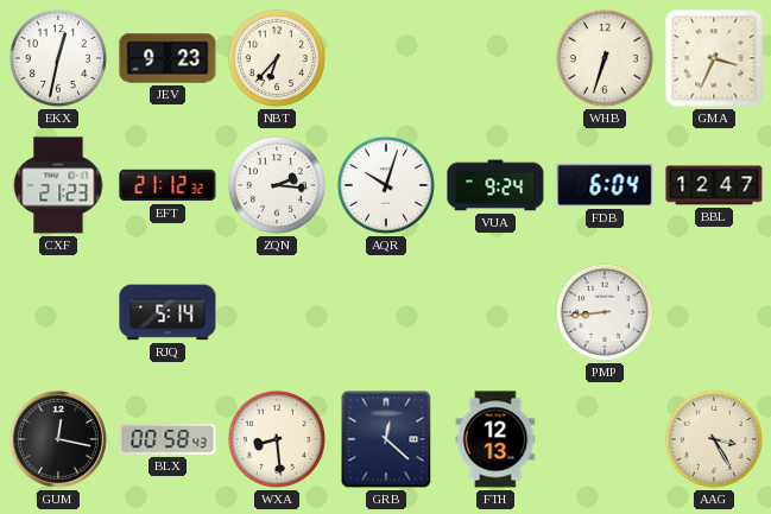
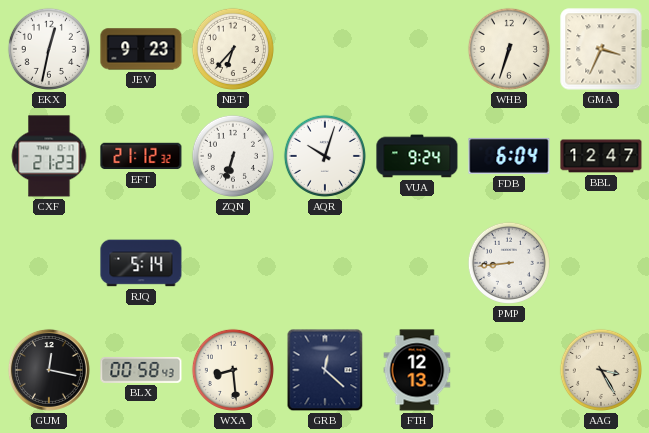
ZQN: 2:16 -> 6:33 (233, 156)
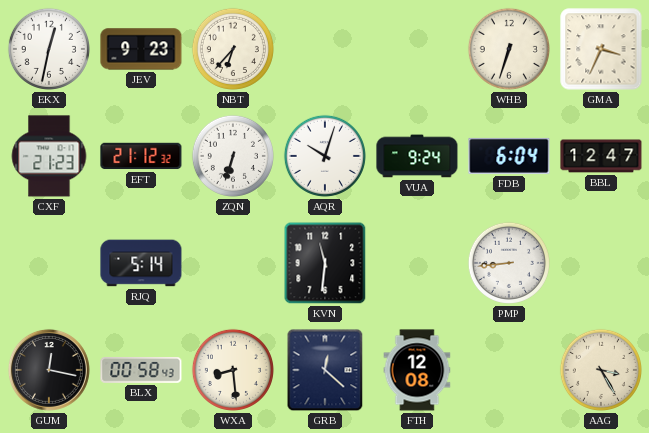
KVN: none -> 11:31 (325, 263)
FTH: 12:13 -> 12:08 (417, 370)
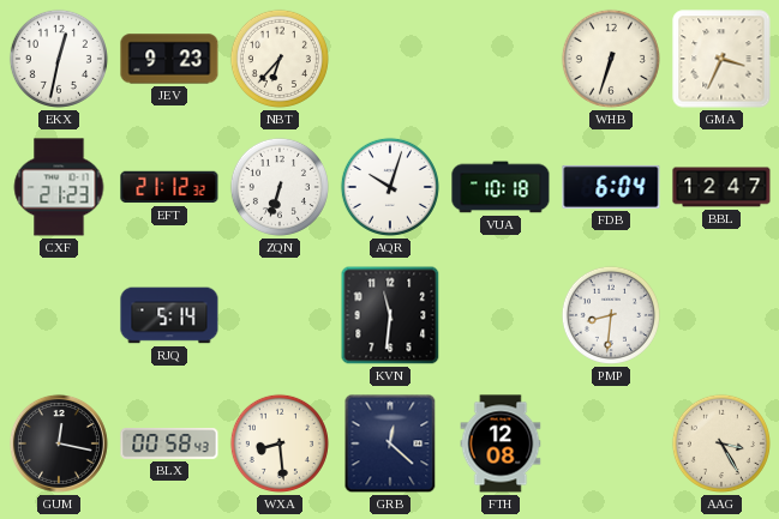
VUA: 9:24 -> 10:18 (501, 187)
PMP: 8:44 -> 8:31 (611, 315)
